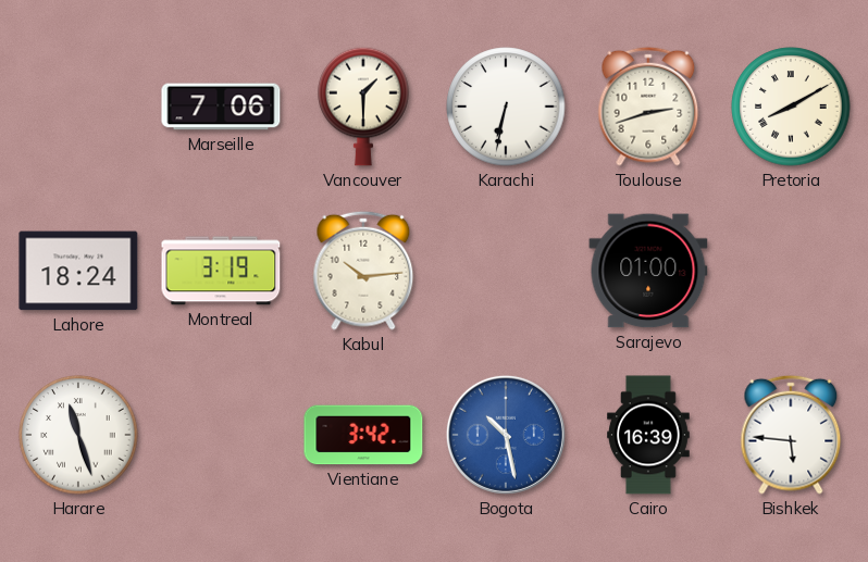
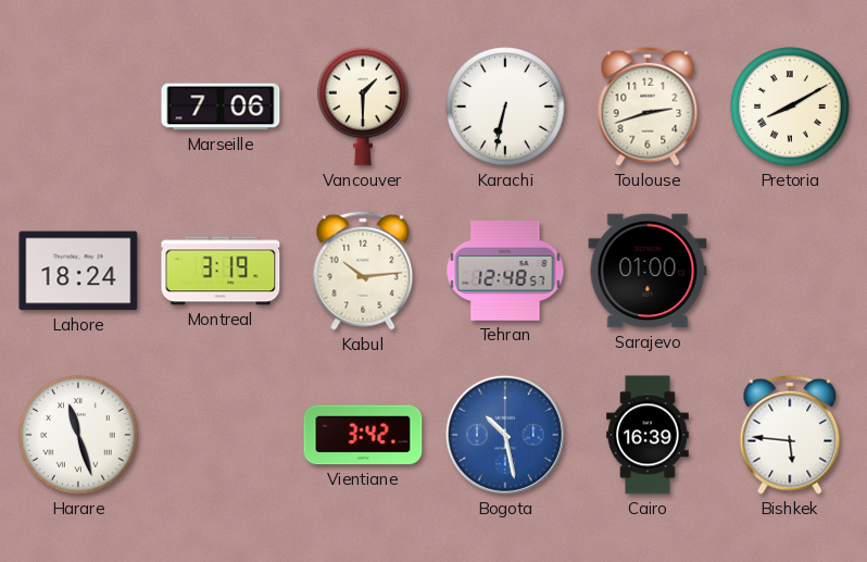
Tehran: none -> 12:48 (505, 271)
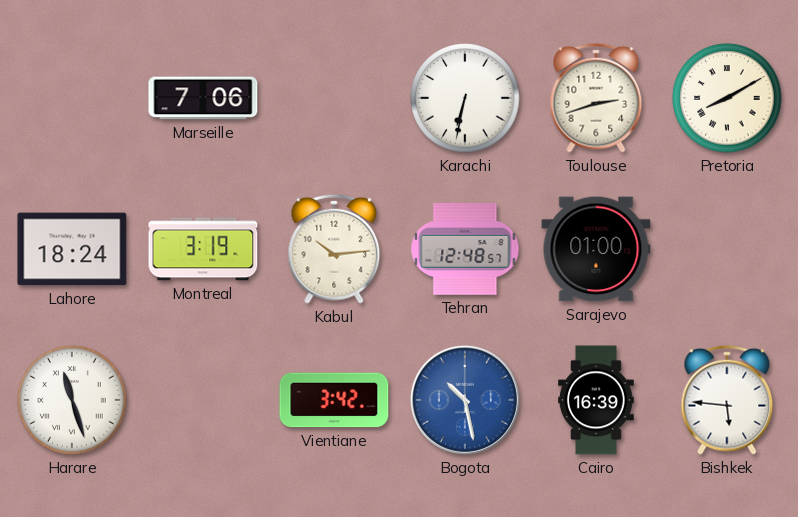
Vancouver: 1:30 -> none (363, 107)
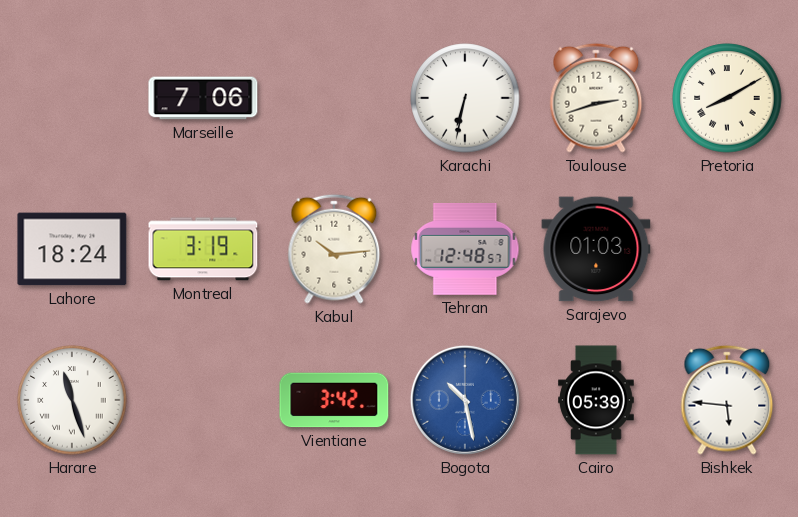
Sarajevo: 01:00 -> 01:03 (596, 249)
Cairo: 16:39 -> 05:39 (597, 400)
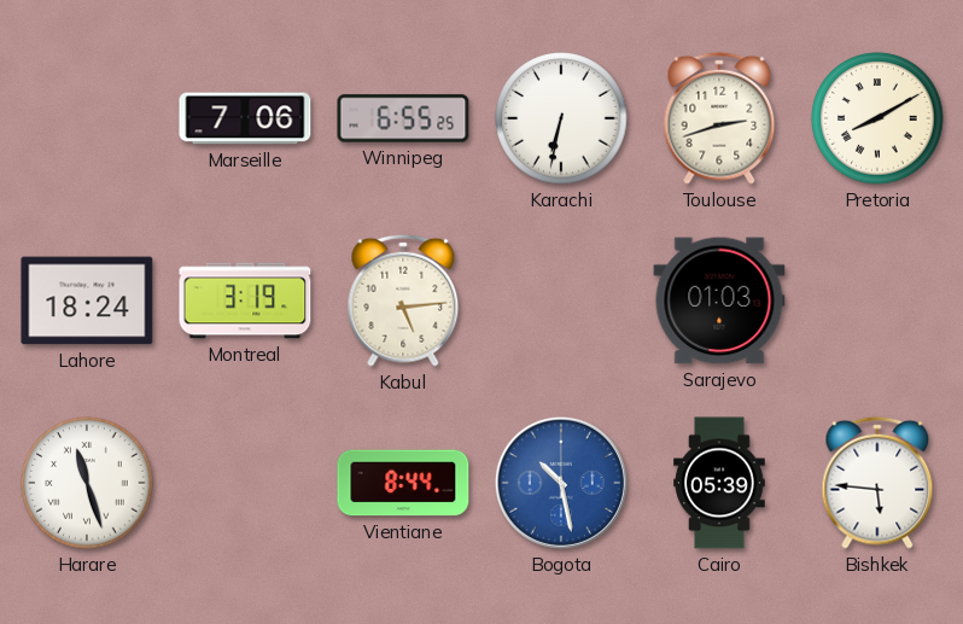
Winnipeg: none -> 6:55 (403, 118)
Kabul: 10:14 -> 5:14 (403, 301)
Tehran: 12:48 -> none (465, 249)
Vientiane: 3:42 -> 8:44 (403, 483)
